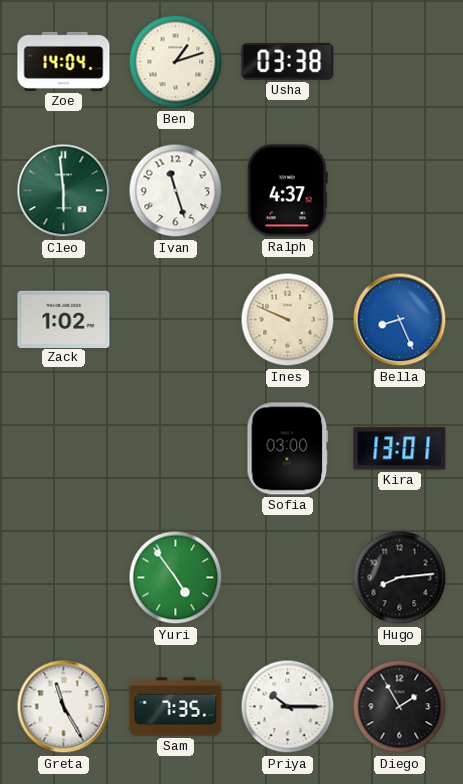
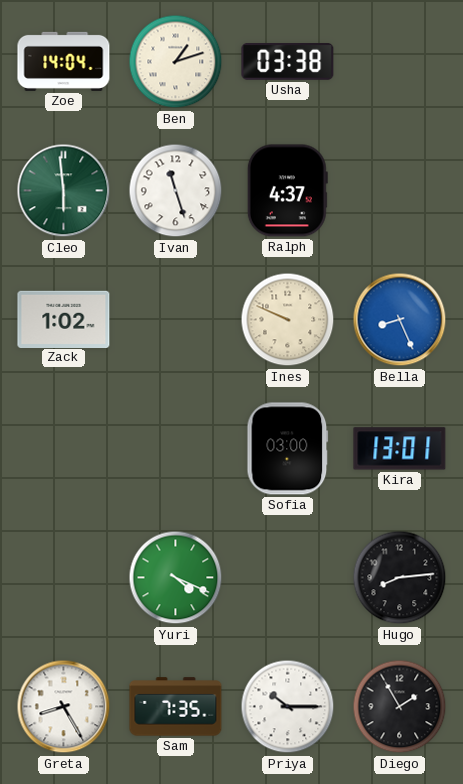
Yuri: 4:54 -> 4:19 (176, 578)
Greta: 11:25 -> 8:25 (64, 707)
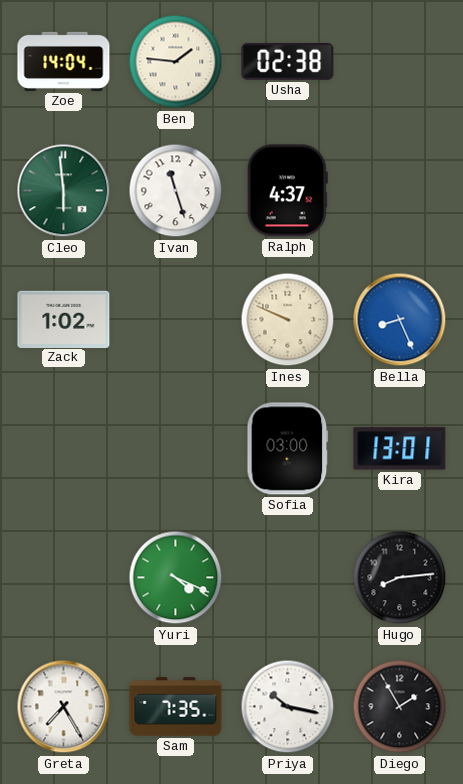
Ben: 1:12 -> 1:46 (176, 62)
Usha: 03:38 -> 02:38 (288, 62)
Greta: 8:25 -> 7:25 (64, 707)
Priya: 10:15 -> 10:17 (288, 707)
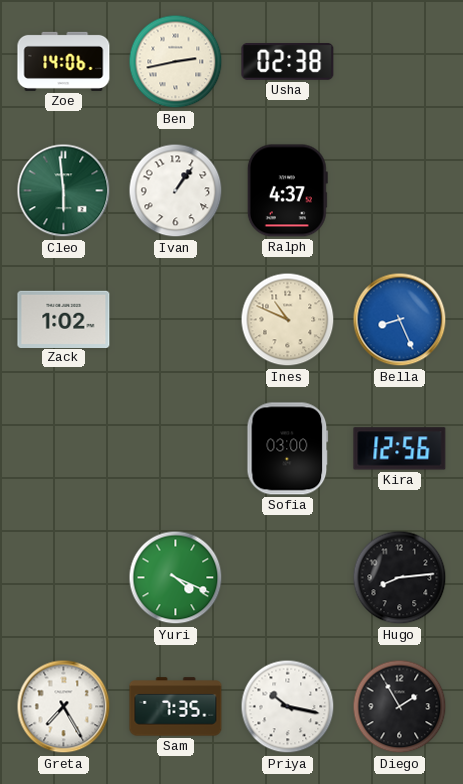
Zoe: 14:04 -> 14:06 (64, 61)
Ben: 1:46 -> 2:43 (176, 62)
Ivan: 11:27 -> 1:06 (176, 191)
Ines: 9:49 -> 10:49 (288, 320)
Kira: 13:01 -> 12:56 (400, 449)
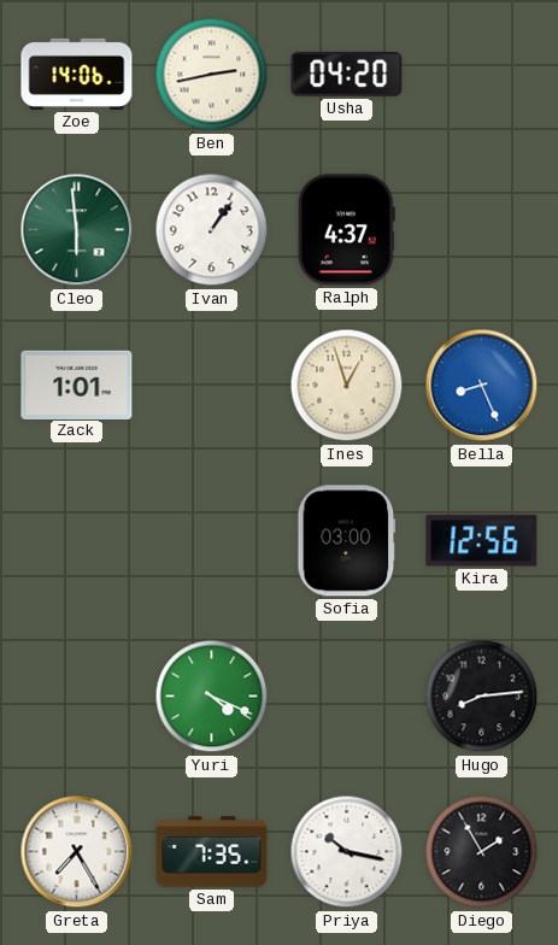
Usha: 02:38 -> 04:20 (347, 75)
Zack: 1:02 -> 1:01 (77, 385)
Ines: 10:49 -> 12:57 (347, 386)
